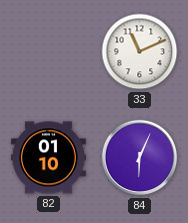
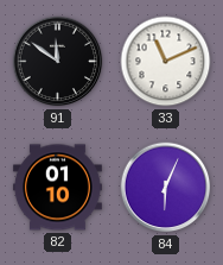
91: none -> 11:51 (58, 62)
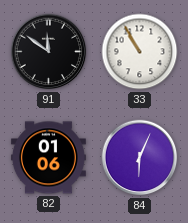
33: 11:11 -> 10:55 (140, 52)
82: 01:10 -> 01:06 (48, 158)
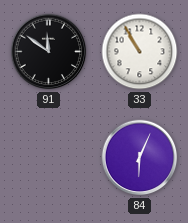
82: 01:06 -> none (48, 158)
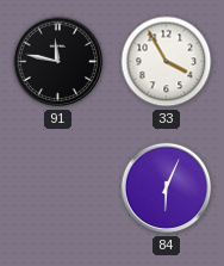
91: 11:51 -> 11:47 (58, 62)
33: 10:55 -> 3:55 (167, 62)
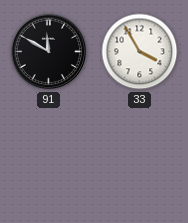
91: 11:47 -> 11:50 (49, 52)
84: 6:04 -> none (167, 188)
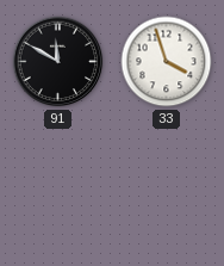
33: 3:55 -> 3:57 (167, 62)
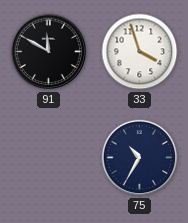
75: none -> 10:35 (140, 158)
